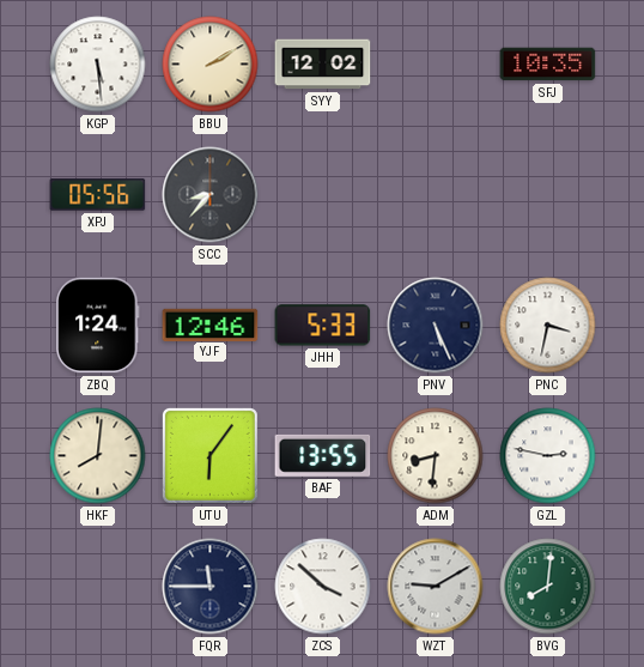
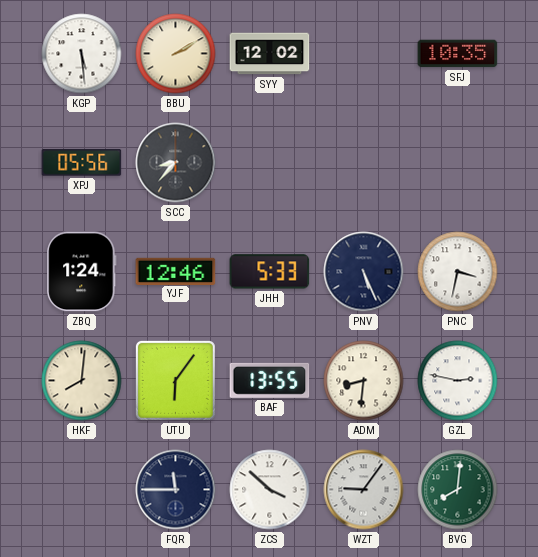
WZT: 9:10 -> 9:06 (364, 490)
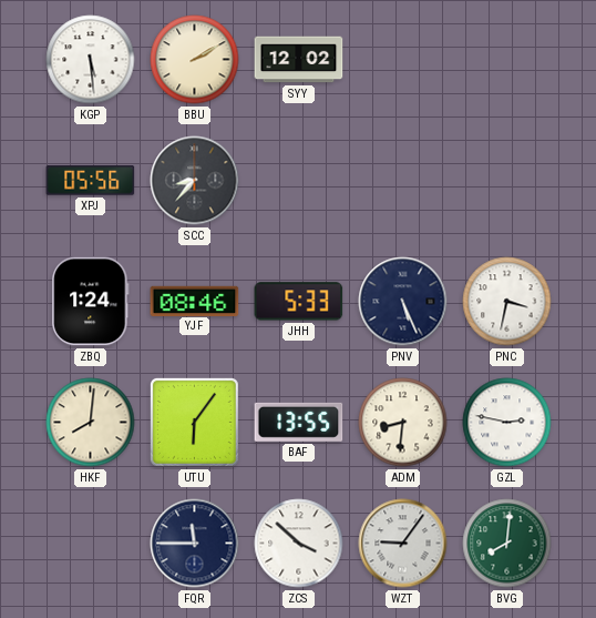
SFJ: 10:35 -> none (458, 54)
YJF: 12:46 -> 08:46 (195, 301)
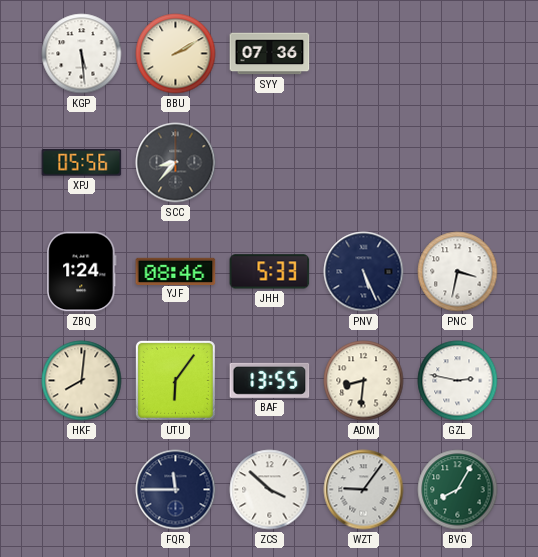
SYY: 12:02 -> 07:36 (270, 54)
BVG: 8:01 -> 8:05 (458, 490)
